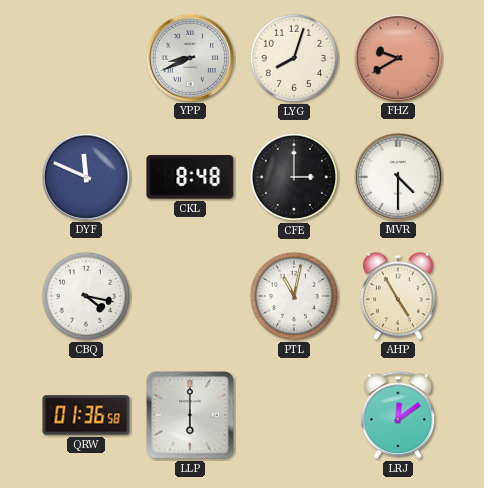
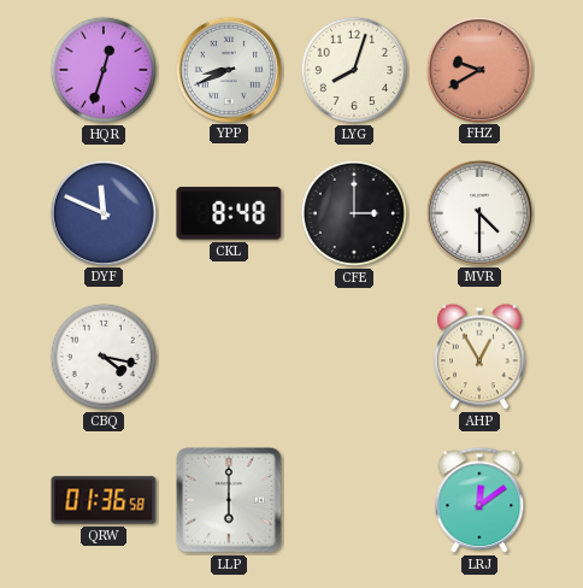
HQR: none -> 12:33 (104, 70)
PTL: 11:02 -> none (294, 296)
AHP: 4:55 -> 12:55 (481, 357)
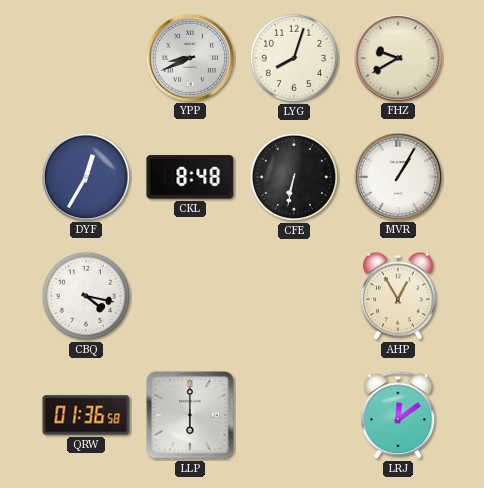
HQR: 12:33 -> none (104, 70)
FHZ dial: salmon -> cream (397, 57)
DYF: 11:49 -> 12:35 (85, 176)
CFE: 3:00 -> 6:32 (294, 177)
MVR: 4:30 -> 1:05 (397, 176)
